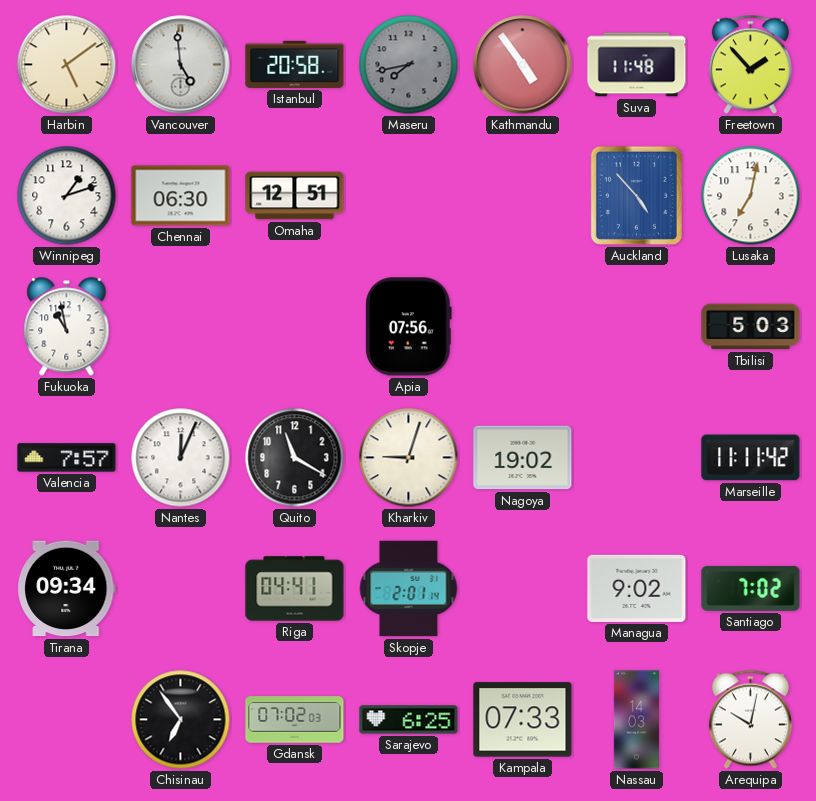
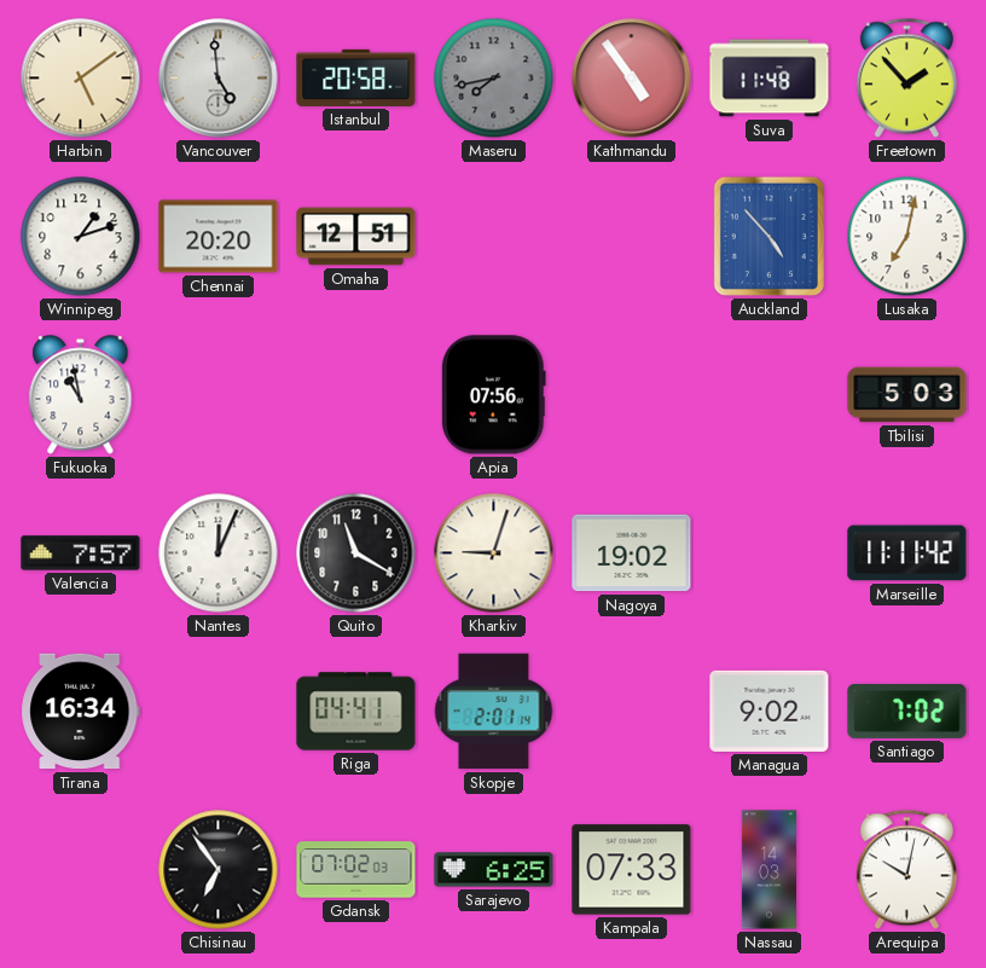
Chennai: 06:30 -> 20:20 (219, 237)
Tirana: 09:34 -> 16:34 (81, 712)
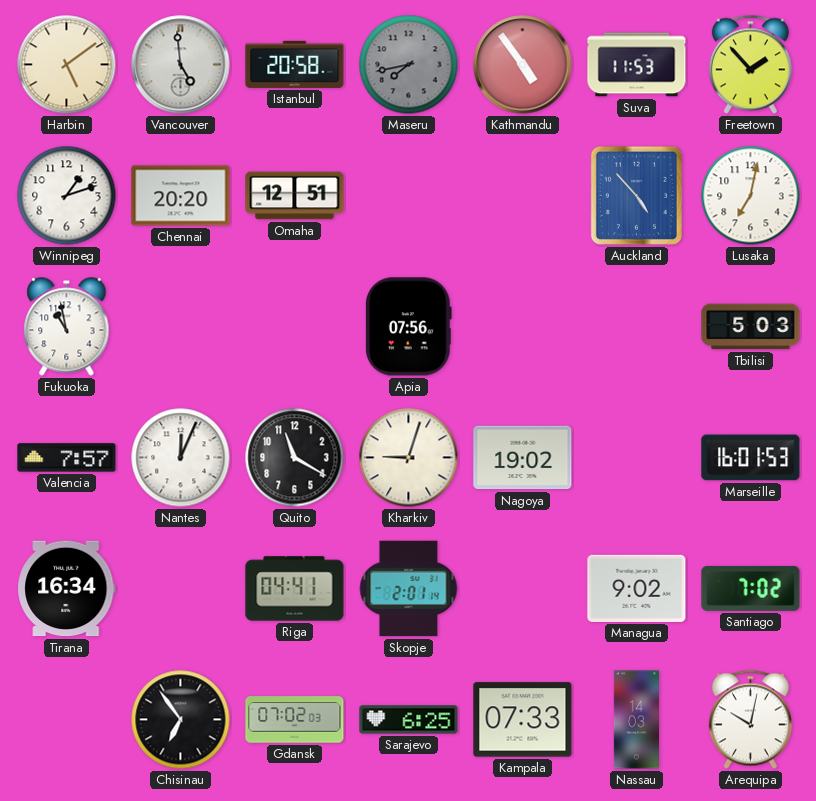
Suva: 11:48 -> 11:53 (637, 65)
Marseille: 11:11 -> 16:01 (751, 458)
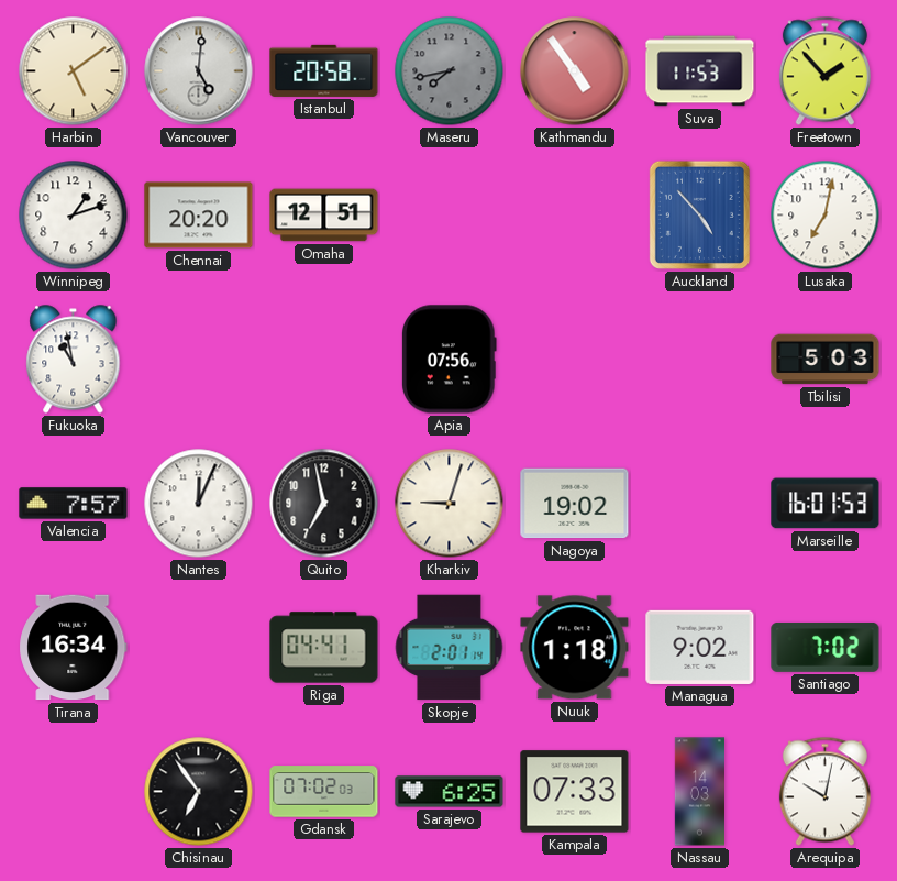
Vancouver: 4:59 -> 5:01 (199, 71)
Quito: 11:20 -> 6:58 (324, 504)
Nuuk: none -> 1:18 (575, 648)
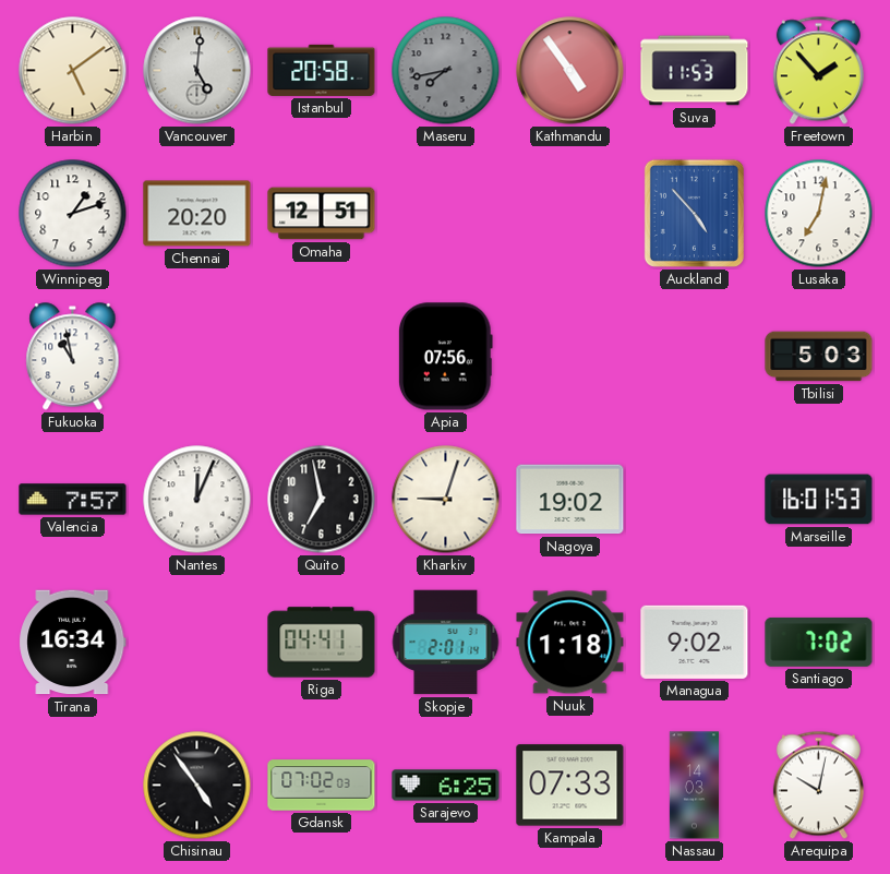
Chisinau: 6:54 -> 4:54 (197, 786)
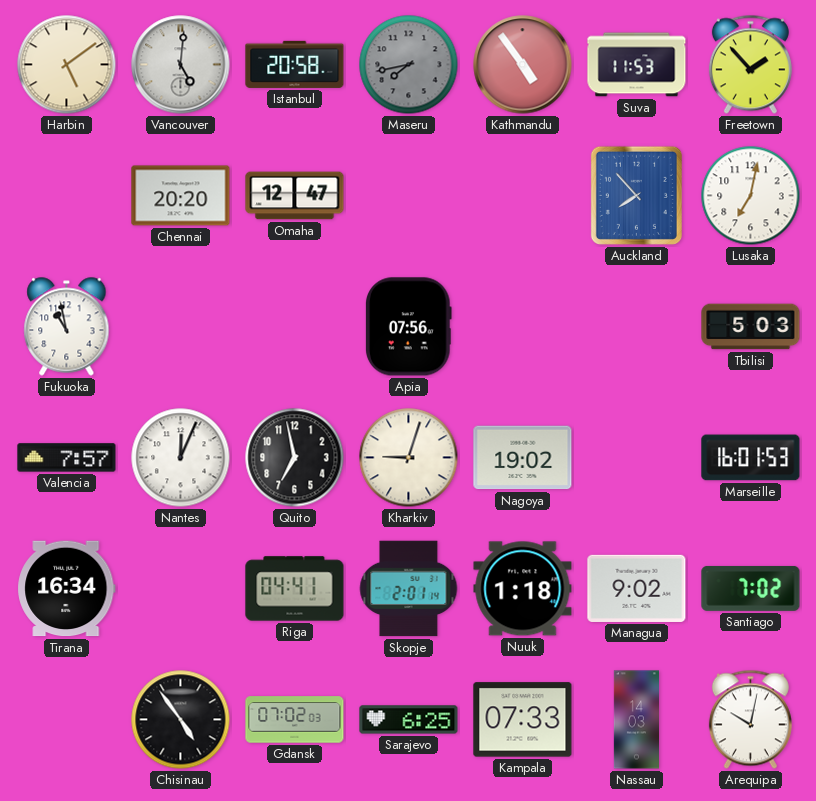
Winnipeg: 1:12 -> none (73, 214)
Omaha: 12:51 -> 12:47 (295, 196)
Auckland: 4:53 -> 7:53 (636, 195)
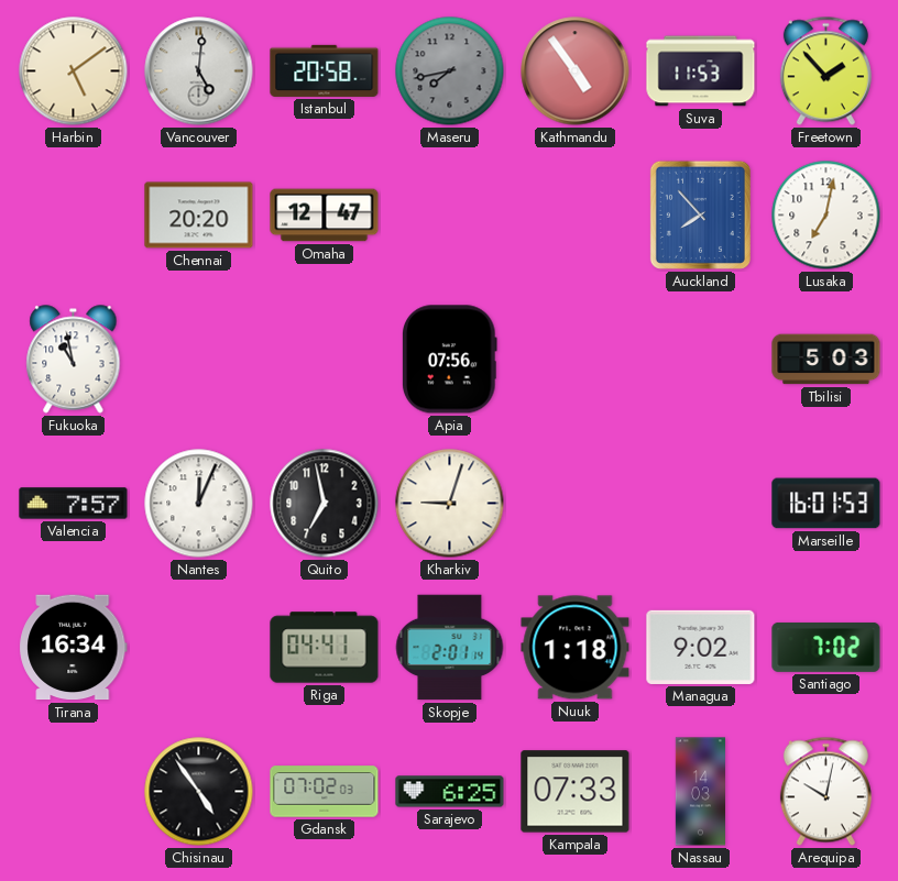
Nagoya: 19:02 -> none (523, 458)
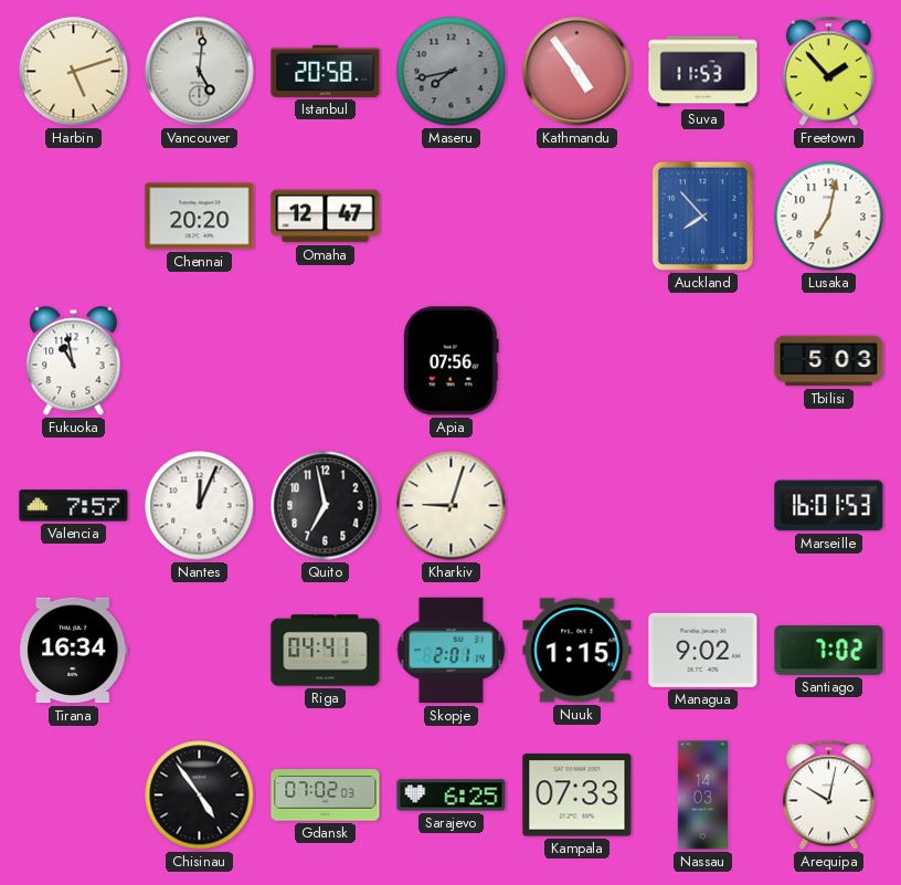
Harbin: 5:09 -> 5:12 (74, 72)
Nuuk: 1:18 -> 1:15 (577, 651)
